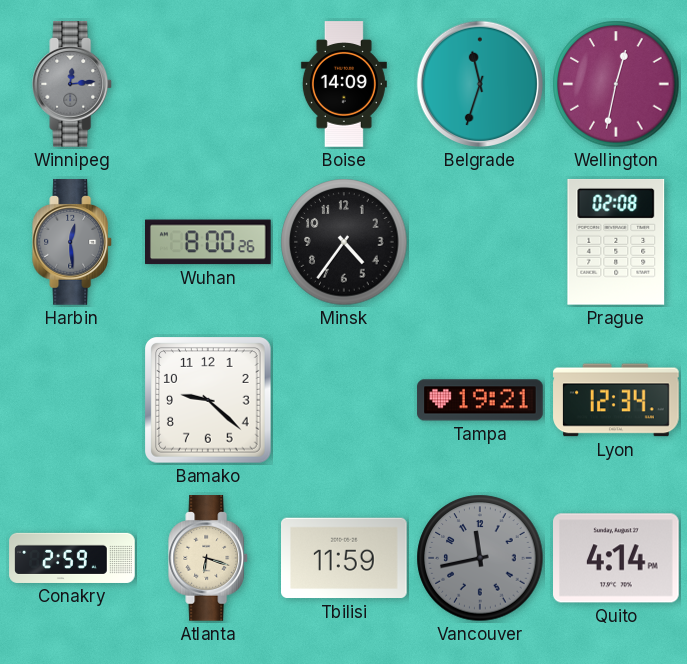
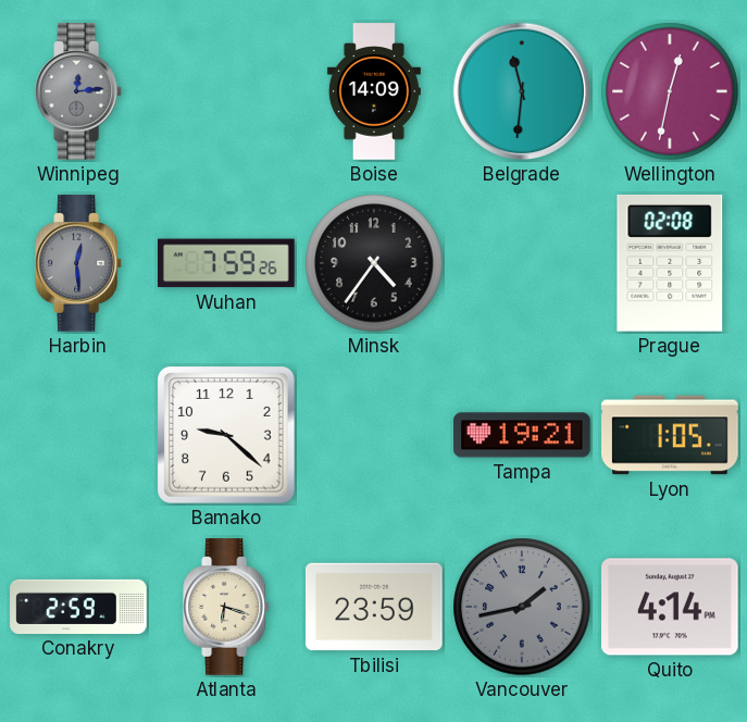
Belgrade: 11:33 -> 11:31 (522, 91)
Wuhan: 8:00 -> 7:59 (227, 263)
Lyon: 12:34 -> 1:05 (670, 435)
Tbilisi: 11:59 -> 23:59 (375, 607)
Vancouver: 11:43 -> 1:43 (522, 607)
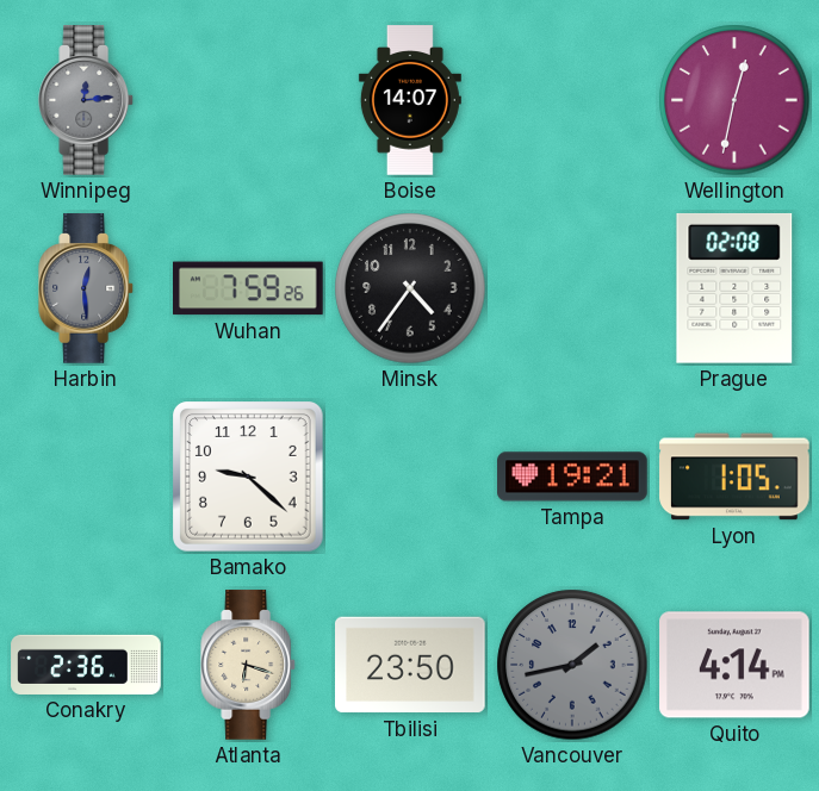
Boise: 14:09 -> 14:07 (410, 100)
Belgrade: 11:31 -> none (522, 91)
Conakry: 2:59 -> 2:36 (86, 665)
Tbilisi: 23:59 -> 23:50 (411, 665)
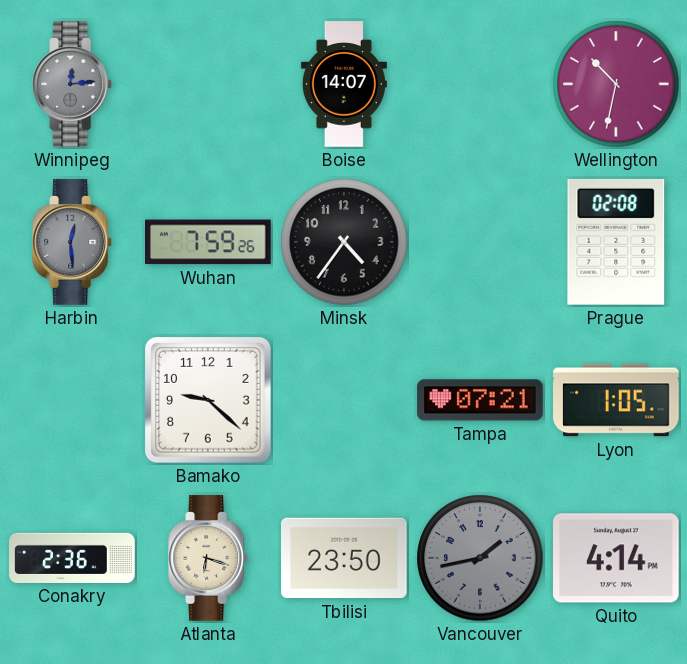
Wellington: 12:32 -> 10:32 (616, 84)
Tampa: 19:21 -> 07:21 (480, 400)
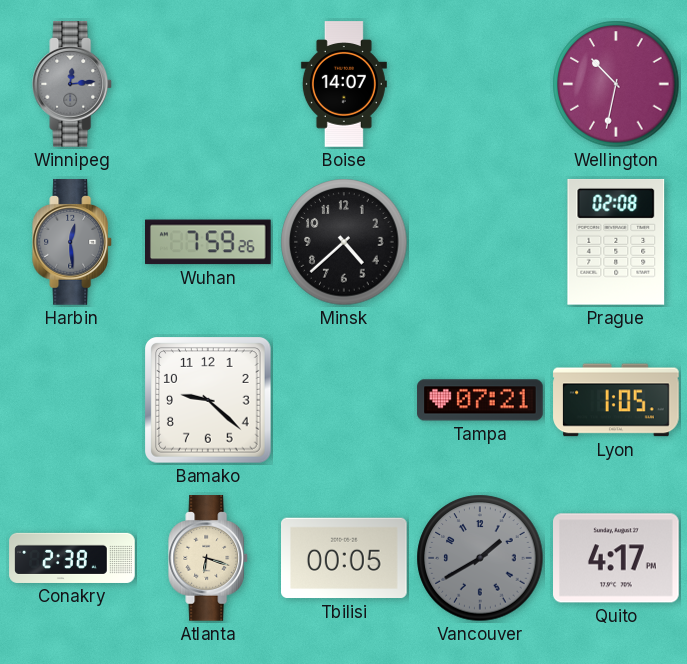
Minsk: 4:36 -> 4:38 (344, 242)
Conakry: 2:36 -> 2:38 (72, 558)
Tbilisi: 23:50 -> 00:05 (345, 558)
Vancouver: 1:43 -> 1:40 (480, 558)
Quito: 4:14 -> 4:17 (617, 558)
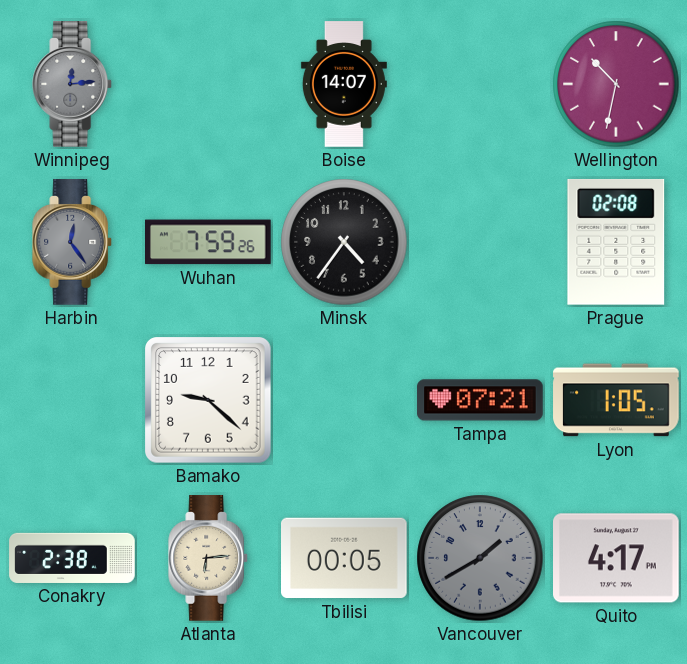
Harbin: 12:29 -> 12:24 (73, 242)
Minsk: 4:38 -> 4:36 (344, 242)
Atlanta: 6:18 -> 6:14 (209, 558)
